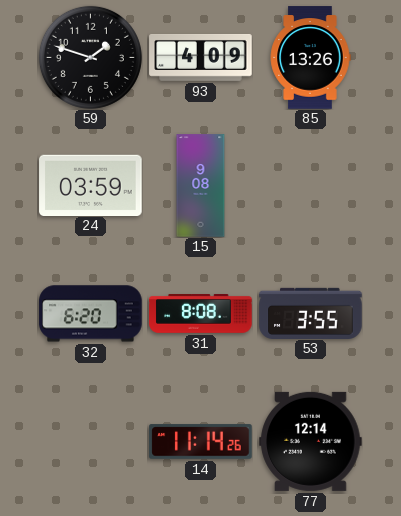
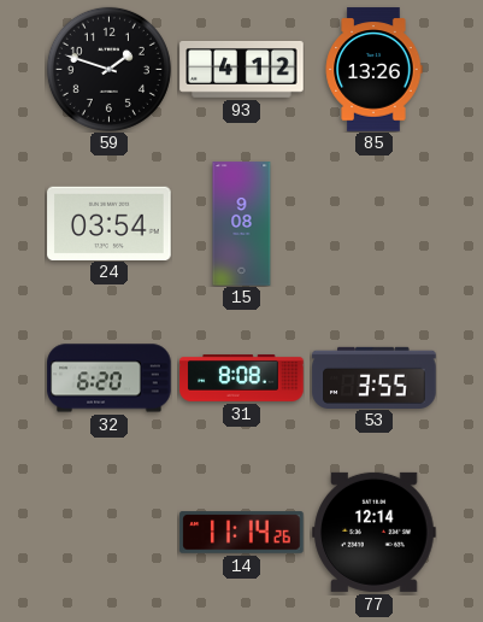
93: 4:09 -> 4:12 (242, 70)
24: 03:59 -> 03:54 (110, 223)
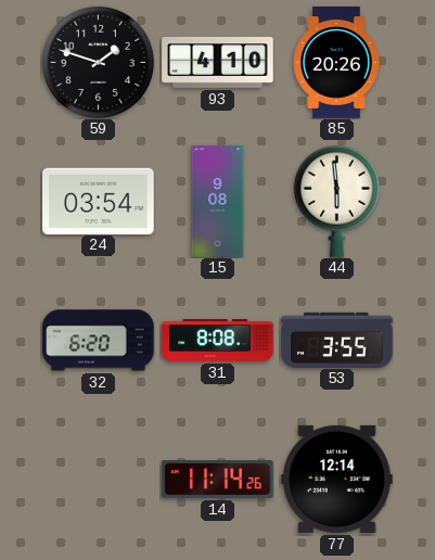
93: 4:12 -> 4:10 (218, 63)
85: 13:26 -> 20:26 (336, 63)
44: none -> 5:59 (336, 201)
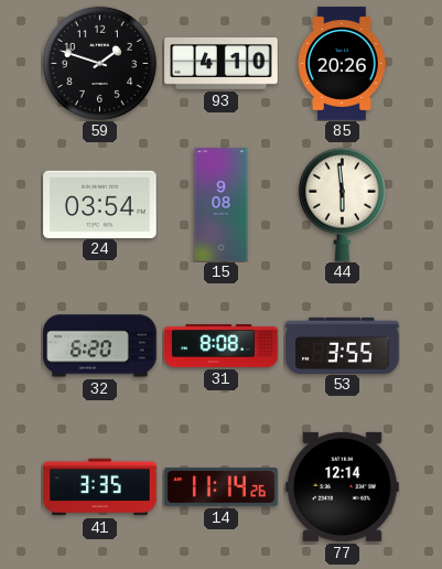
41: none -> 3:35 (100, 487)
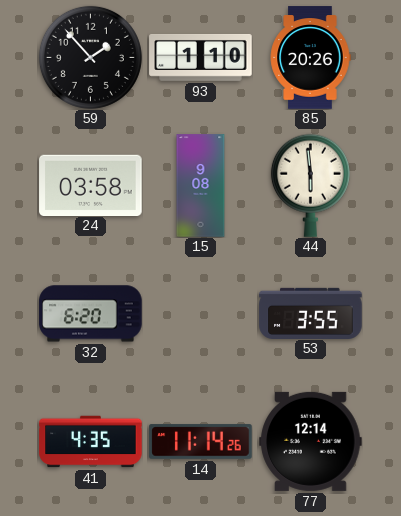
59: 1:48 -> 1:53 (90, 57)
93: 4:10 -> 1:10 (201, 58)
24: 03:54 -> 03:58 (91, 185)
31: 8:08 -> none (222, 346)
41: 3:35 -> 4:35 (91, 442)
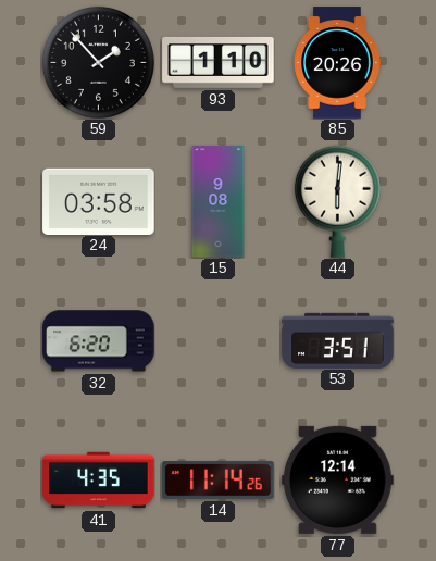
44: 5:59 -> 6:01 (337, 201)
53: 3:55 -> 3:51 (338, 340)
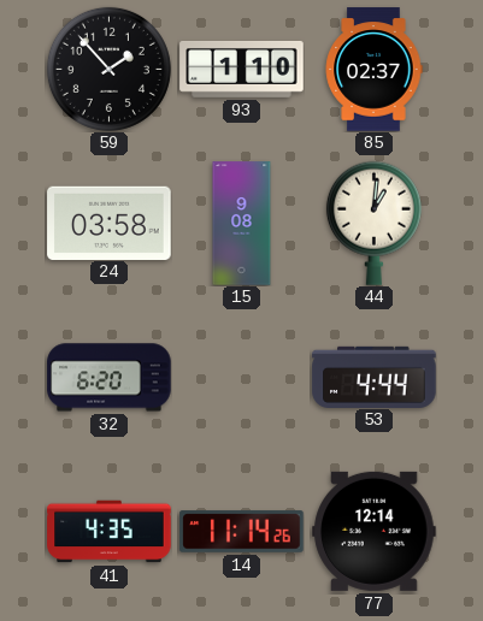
85: 20:26 -> 02:37 (373, 70)
44: 6:01 -> 1:01 (373, 223)
53: 3:51 -> 4:44 (375, 377)
